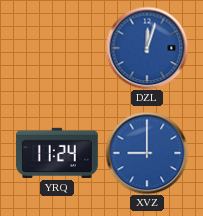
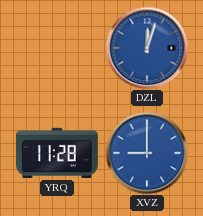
YRQ: 11:24 -> 11:28 (58, 153)
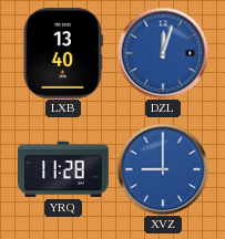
LXB: none -> 13:40 (63, 54)
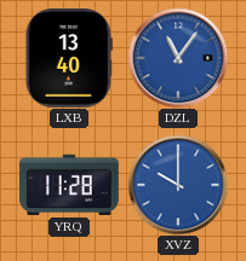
DZL: 12:03 -> 11:06 (178, 58)
XVZ: 9:00 -> 10:00 (178, 185)
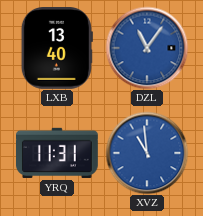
YRQ: 11:28 -> 11:31 (58, 153)
XVZ: 10:00 -> 10:59 (147, 153)
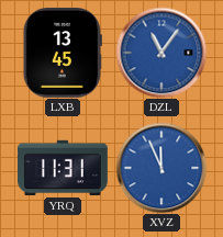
LXB: 13:40 -> 13:45 (63, 54)
XVZ: 10:59 -> 11:56 (161, 168)
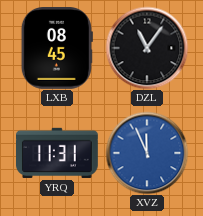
LXB: 13:45 -> 08:45 (57, 49)
DZL dial: blue -> black (147, 48)
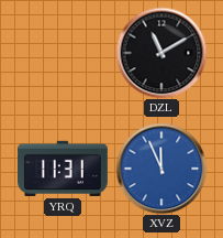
LXB: 08:45 -> none (57, 49)
DZL: 11:06 -> 11:10 (161, 53)
